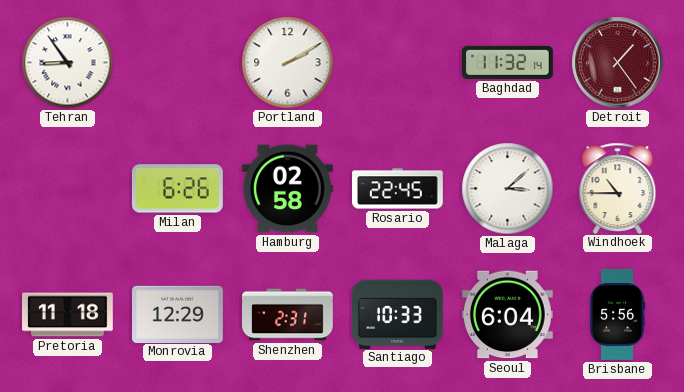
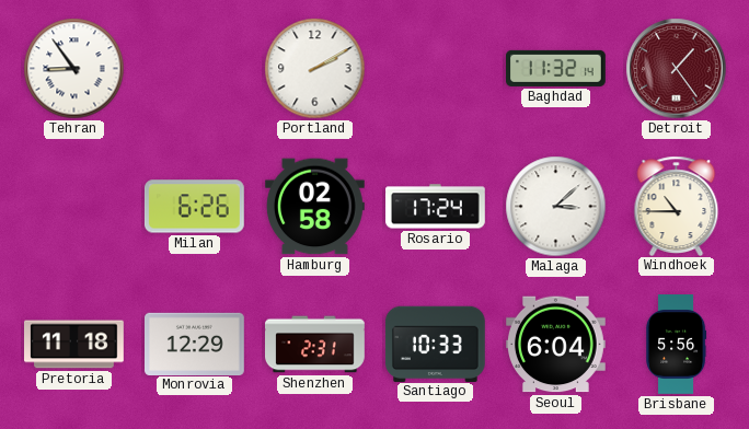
Rosario: 22:45 -> 17:24 (436, 207)
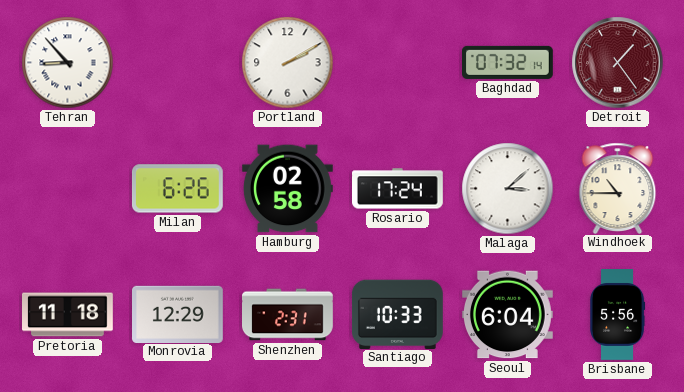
Tehran: 8:54 -> 8:53 (68, 63)
Baghdad: 11:32 -> 07:32 (508, 62)
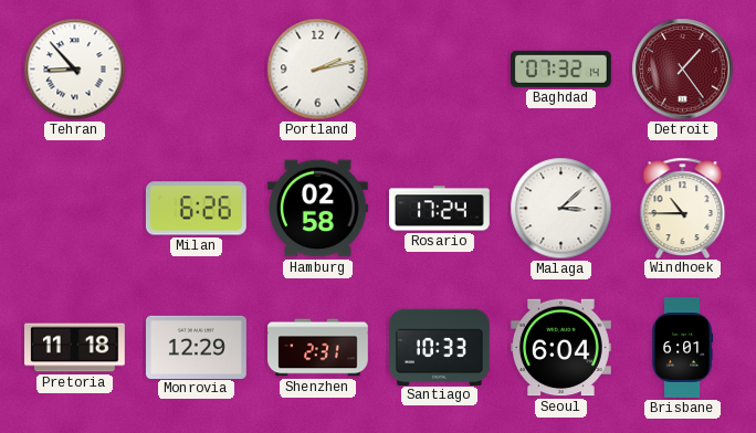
Portland: 2:10 -> 2:13 (318, 70)
Brisbane: 5:56 -> 6:01 (683, 348)
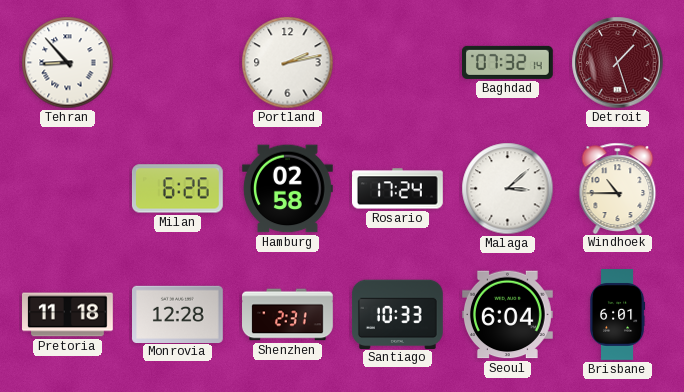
Detroit: 1:24 -> 1:27 (618, 63)
Monrovia: 12:29 -> 12:28 (178, 314)
